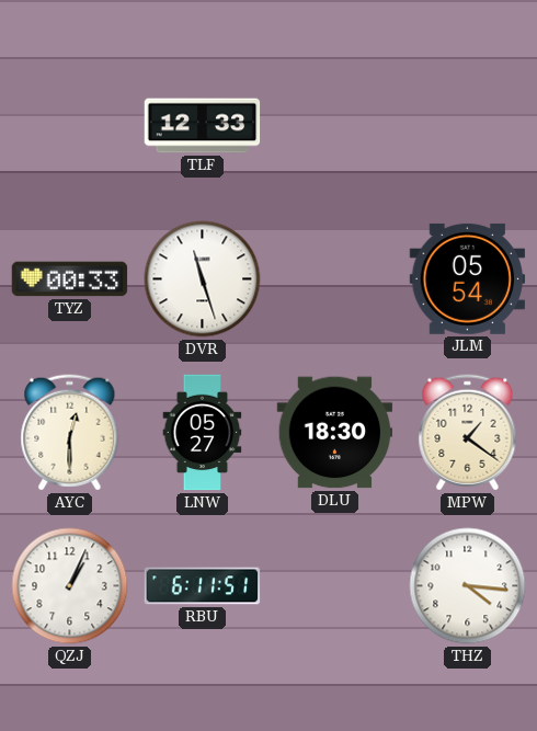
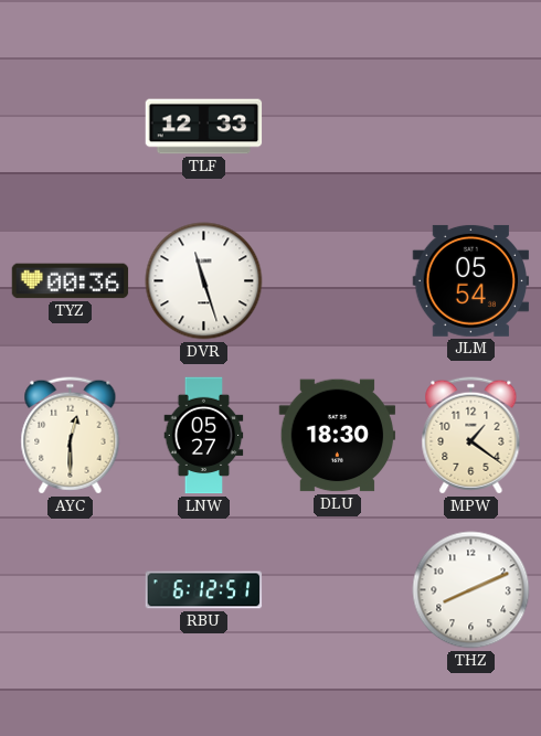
TYZ: 00:33 -> 00:36 (71, 281)
QZJ: 1:04 -> none (70, 586)
RBU: 6:11 -> 6:12 (204, 590)
THZ: 4:16 -> 8:11 (471, 590)
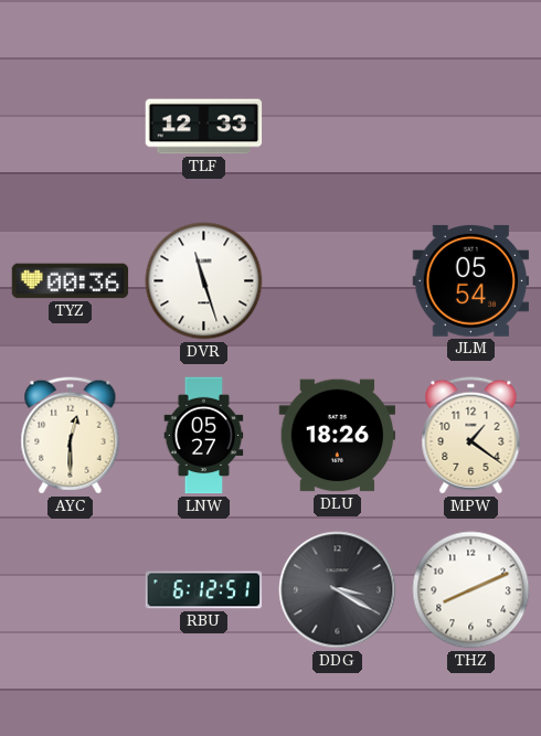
DLU: 18:30 -> 18:26 (338, 436)
DDG: none -> 3:20 (338, 590)
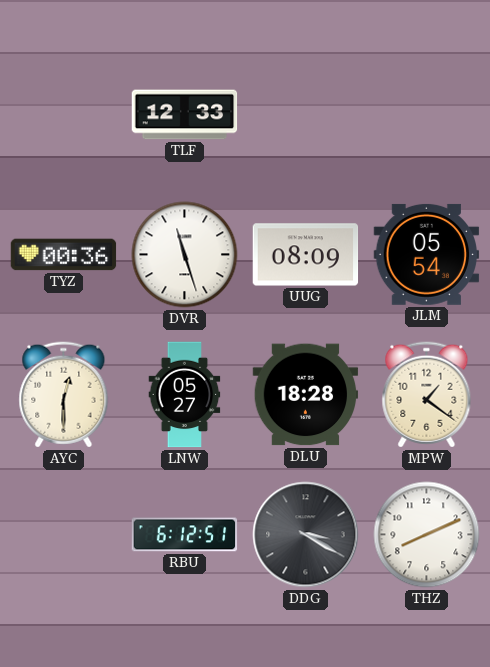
UUG: none -> 08:09 (306, 255)
DLU: 18:26 -> 18:28 (306, 395)
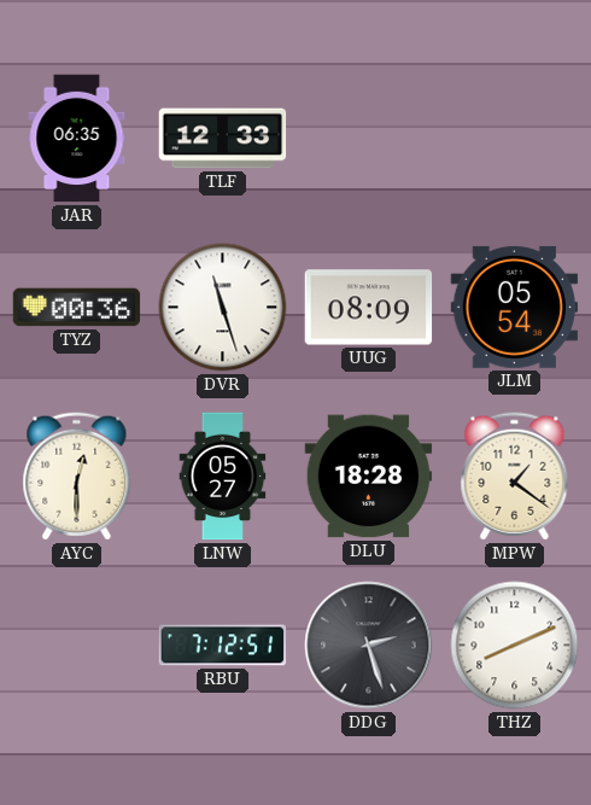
JAR: none -> 06:35 (77, 139)
RBU: 6:12 -> 7:12 (223, 646)
DDG: 3:20 -> 2:27 (369, 646)
